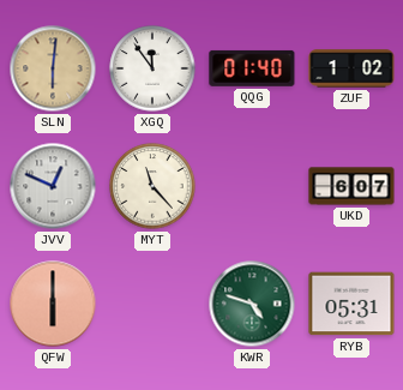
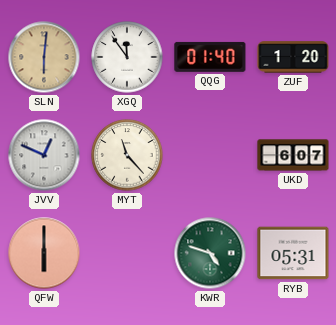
ZUF: 1:02 -> 1:20 (293, 57)
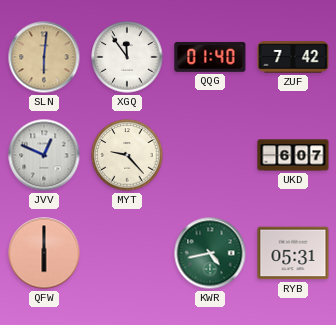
ZUF: 1:20 -> 7:42 (293, 57)
MYT: 11:23 -> 9:23 (127, 155)
KWR: 4:48 -> 4:43 (210, 253)
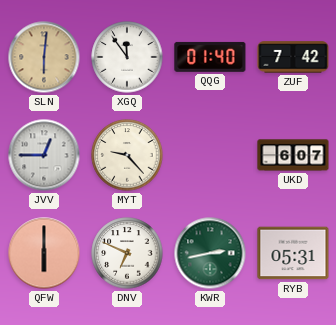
JVV: 12:49 -> 12:45 (44, 155)
DNV: none -> 6:49 (127, 253)
KWR: 4:43 -> 2:43 (210, 253)
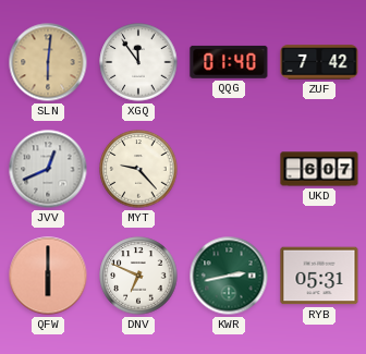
JVV: 12:45 -> 12:41 (48, 169)
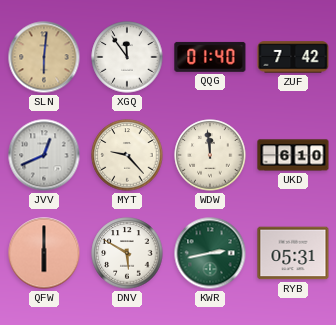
WDW: none -> 11:59 (210, 155)
UKD: 6:07 -> 6:10 (293, 155)
DNV: 6:49 -> 5:50 (127, 253)
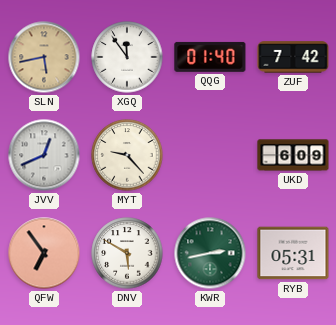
SLN: 6:01 -> 5:43 (44, 57)
WDW: 11:59 -> none (210, 155)
UKD: 6:10 -> 6:09 (293, 155)
QFW: 6:00 -> 6:54 (44, 253)
